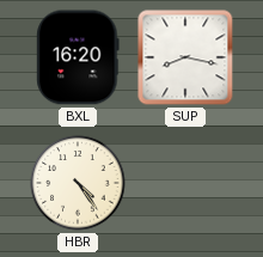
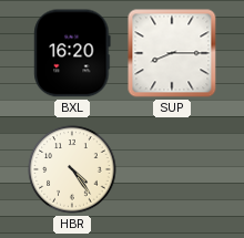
SUP: 8:17 -> 8:15 (172, 53)
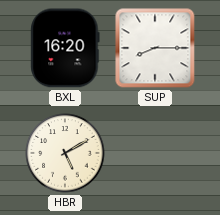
HBR: 4:24 -> 5:10 (65, 153)
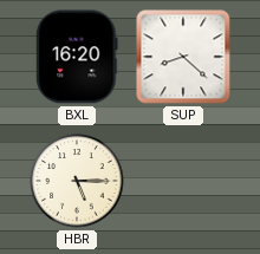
SUP: 8:15 -> 8:22 (183, 57)
HBR: 5:10 -> 5:15 (77, 181)
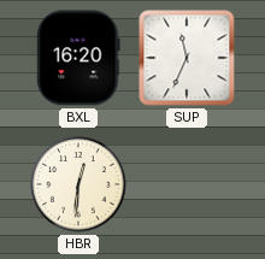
SUP: 8:22 -> 11:34 (187, 58)
HBR: 5:15 -> 12:31 (78, 184)
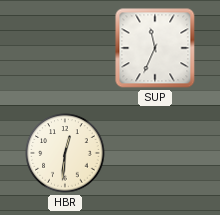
BXL: 16:20 -> none (78, 58)
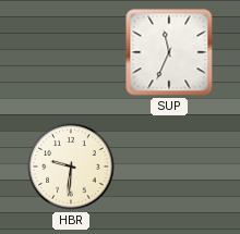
HBR: 12:31 -> 9:31 (71, 167)
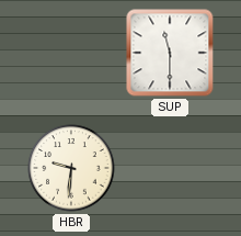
SUP: 11:34 -> 11:30 (170, 53)
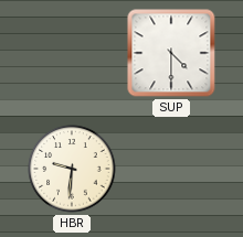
SUP: 11:30 -> 4:30 (171, 53)
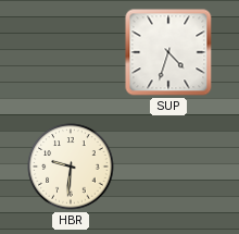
SUP: 4:30 -> 4:33 (168, 52)
